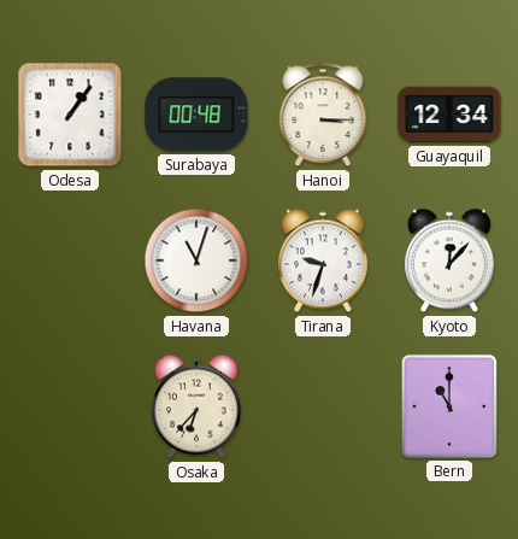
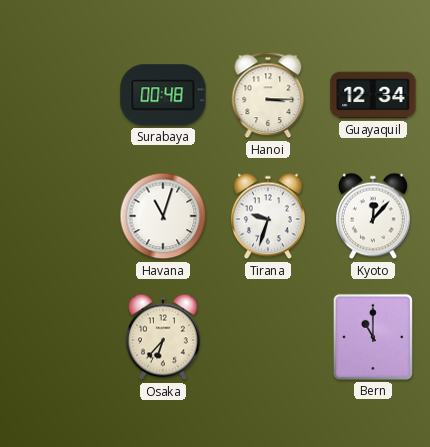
Odesa: 1:06 -> none (70, 115)
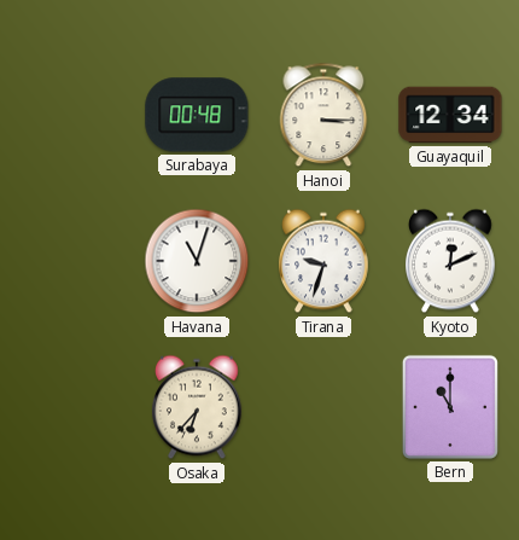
Kyoto: 12:07 -> 12:11 (451, 261)
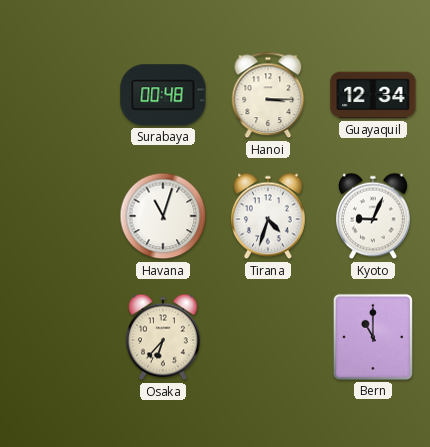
Tirana: 9:33 -> 4:33 (269, 216)
Kyoto: 12:11 -> 9:04 (374, 216)
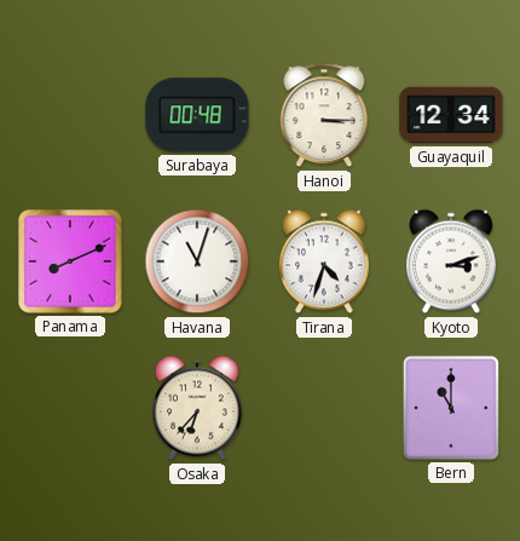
Panama: none -> 8:11 (70, 261)
Kyoto: 9:04 -> 3:12 (452, 261)
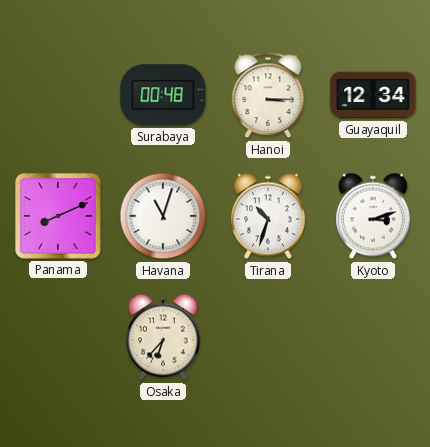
Tirana: 4:33 -> 10:33 (269, 216)
Bern: 11:00 -> none (451, 408)
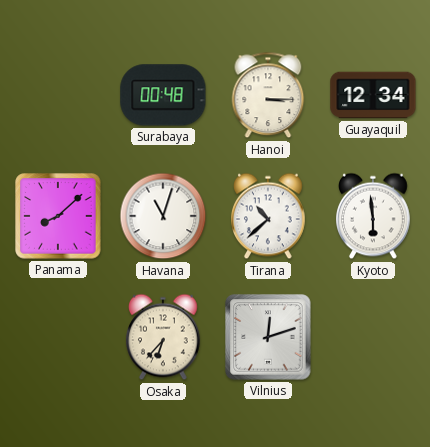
Panama: 8:11 -> 8:08 (58, 216)
Tirana: 10:33 -> 10:38 (269, 216)
Kyoto: 3:12 -> 5:59 (374, 216)
Vilnius: none -> 12:12 (268, 337)
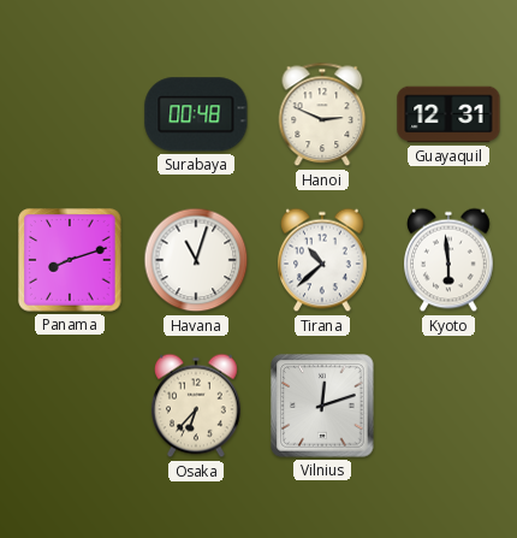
Hanoi: 3:15 -> 2:49 (322, 114)
Guayaquil: 12:34 -> 12:31 (448, 114)
Panama: 8:08 -> 8:12 (70, 260)
